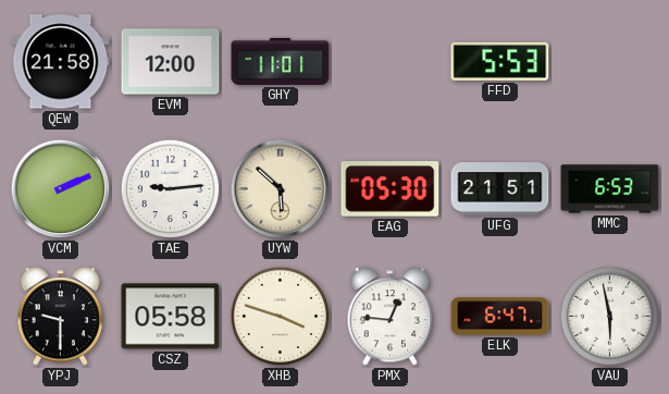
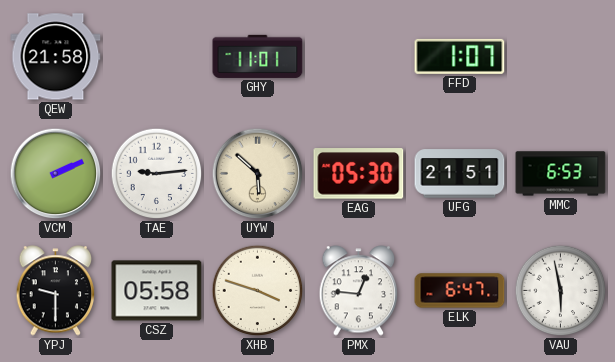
EVM: 12:00 -> none (171, 62)
FFD: 5:53 -> 1:07 (460, 56)
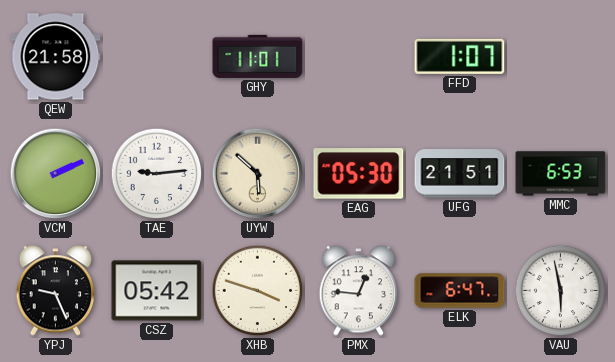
YPJ: 9:30 -> 9:26 (56, 291)
CSZ: 05:58 -> 05:42 (157, 291)
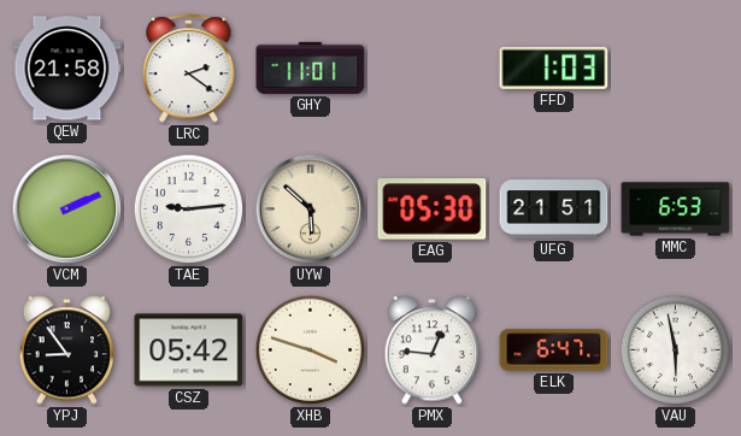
LRC: none -> 2:21 (189, 69)
FFD: 1:07 -> 1:03 (554, 67)
YPJ: 9:26 -> 8:54 (67, 350)
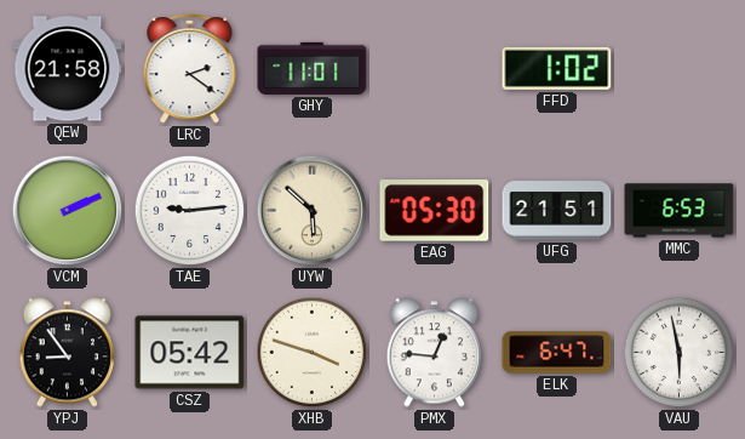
FFD: 1:03 -> 1:02 (557, 68)
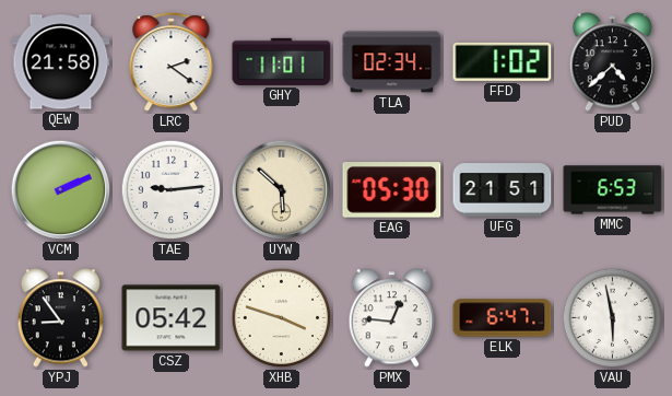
TLA: none -> 02:34 (392, 62)
PUD: none -> 4:38 (613, 62)
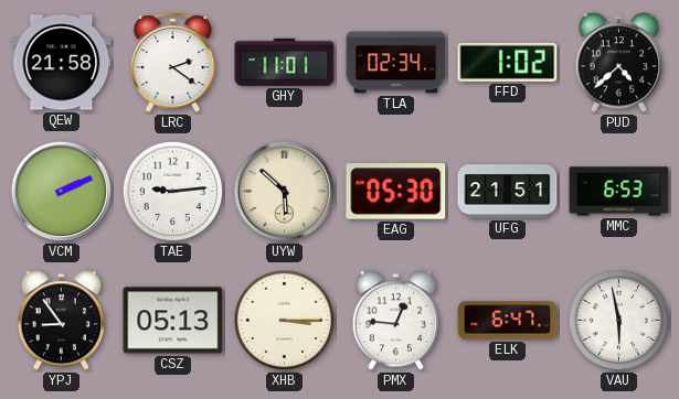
CSZ: 05:42 -> 05:13 (173, 321)
XHB: 3:48 -> 3:15 (285, 321)
